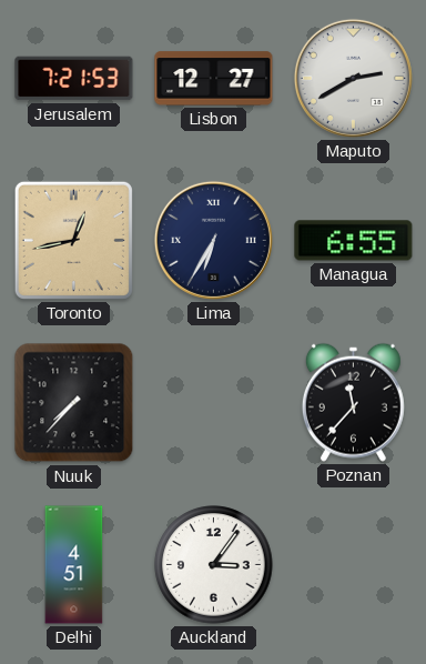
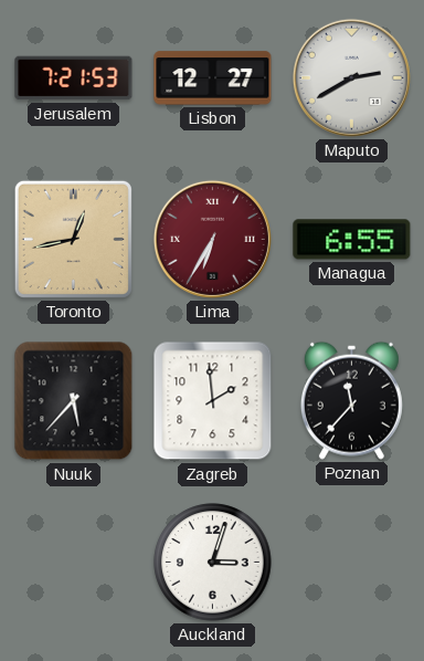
Lima dial: navy -> burgundy (212, 239)
Nuuk: 7:37 -> 5:37 (74, 401)
Zagreb: none -> 1:59 (213, 401)
Delhi: 4:51 -> none (74, 565)
Auckland: 3:06 -> 3:03 (213, 563)
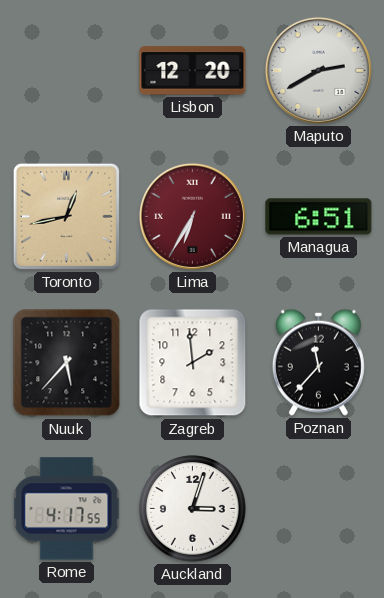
Jerusalem: 7:21 -> none (74, 78)
Lisbon: 12:27 -> 12:20 (193, 71)
Managua: 6:55 -> 6:51 (319, 217)
Rome: none -> 4:17 (67, 509)
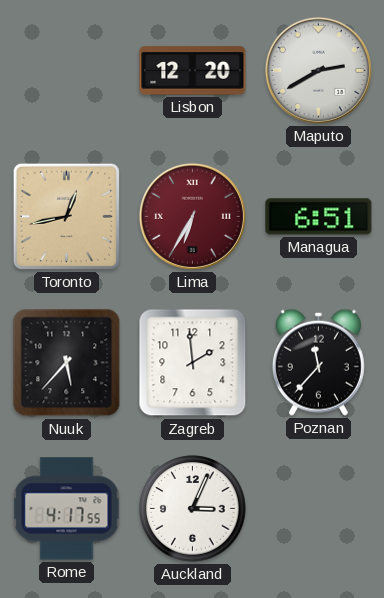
Auckland: 3:03 -> 3:04 (193, 509)
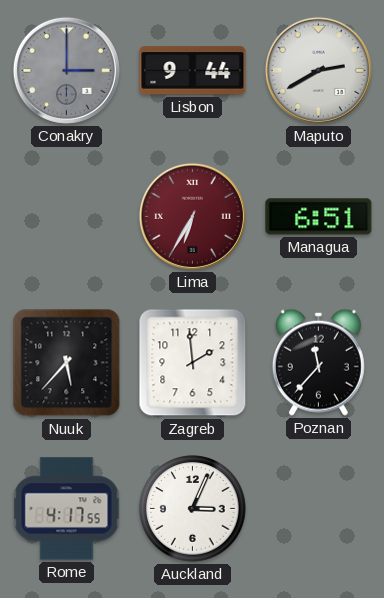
Conakry: none -> 3:00 (66, 70)
Lisbon: 12:20 -> 9:44 (193, 71)
Toronto: 12:43 -> none (66, 216)
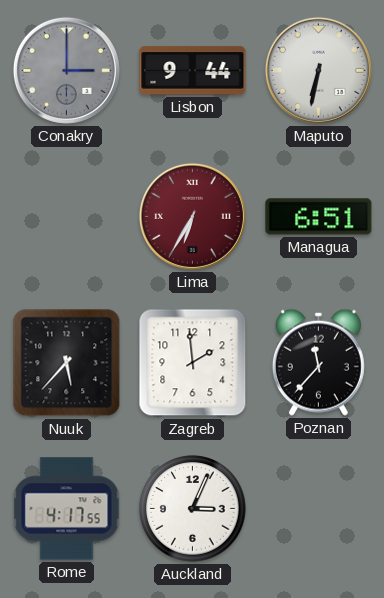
Maputo: 2:40 -> 6:32 (318, 70)
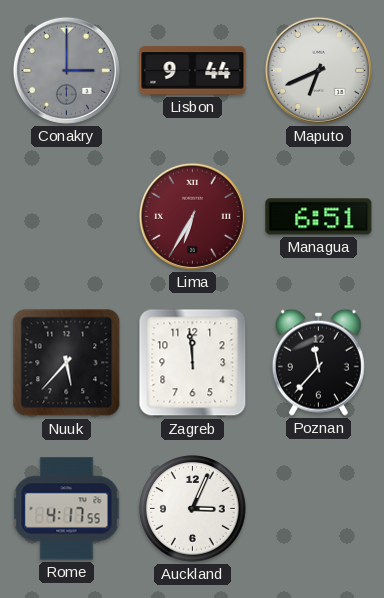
Maputo: 6:32 -> 6:41 (318, 70)
Zagreb: 1:59 -> 11:59 (193, 363)
